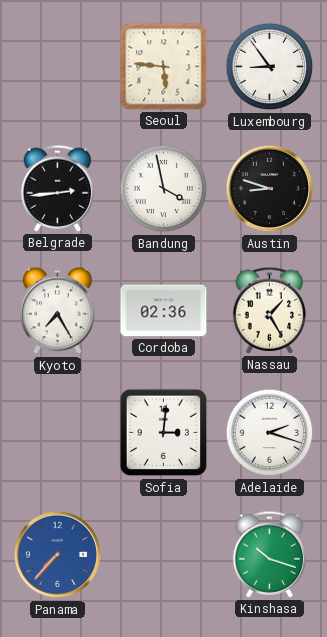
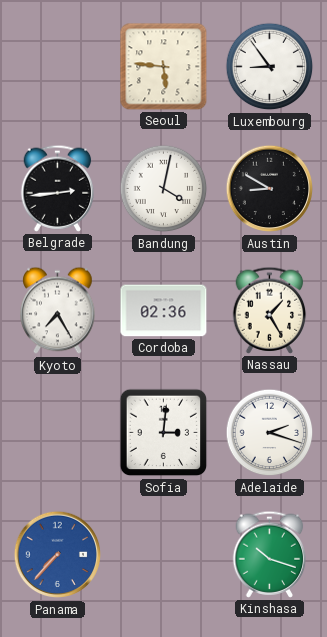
Bandung: 3:58 -> 4:02 (164, 189)
Austin: 8:48 -> 8:50 (270, 189)
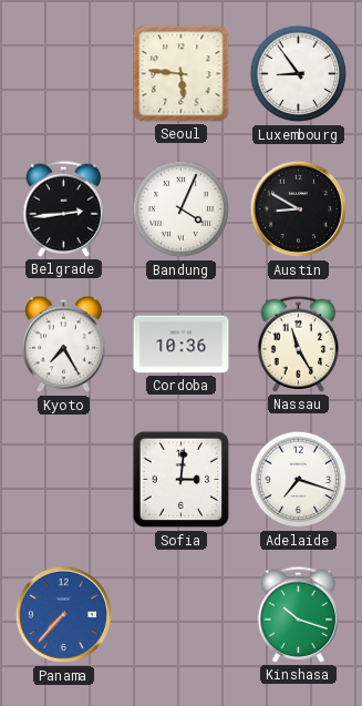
Bandung: 4:02 -> 4:04 (182, 209)
Cordoba: 02:36 -> 10:36 (182, 345)
Nassau: 1:25 -> 11:25 (299, 344)
Adelaide: 2:18 -> 7:18 (299, 480)
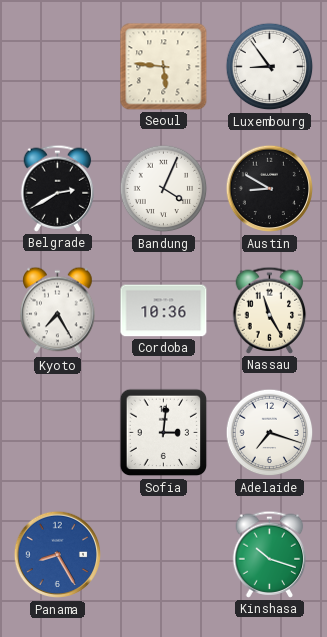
Belgrade: 2:44 -> 2:40 (58, 188)
Panama: 7:37 -> 8:25 (58, 555)
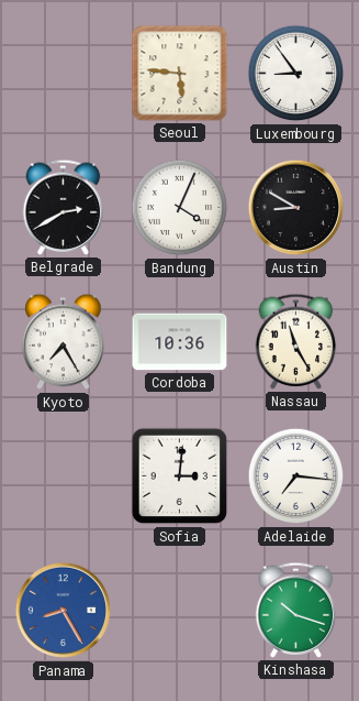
Adelaide: 7:18 -> 7:16 (296, 477)
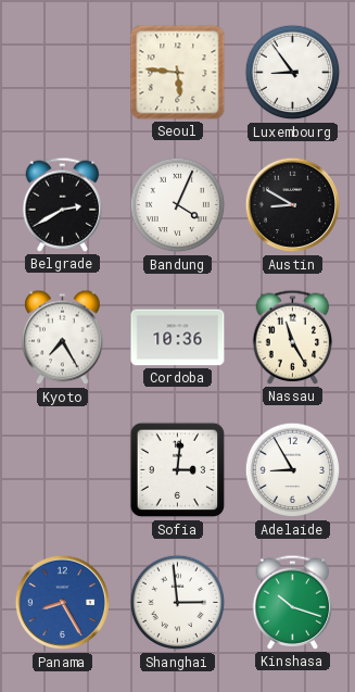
Adelaide: 7:16 -> 8:55 (293, 470)
Shanghai: none -> 2:59 (178, 603)
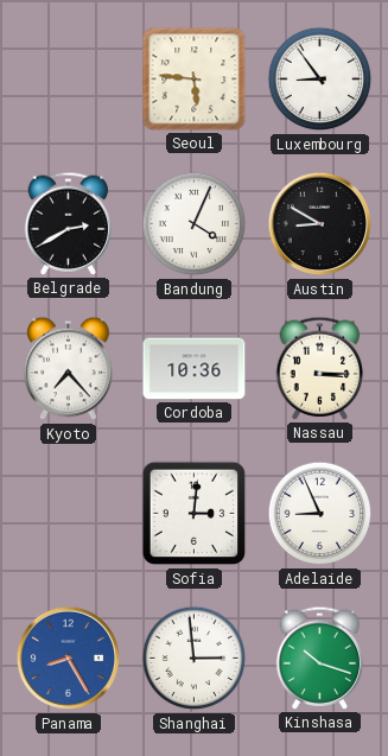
Kyoto: 7:25 -> 7:23 (69, 369)
Nassau: 11:25 -> 3:15 (320, 368)
Adelaide: 8:55 -> 8:56 (320, 514)
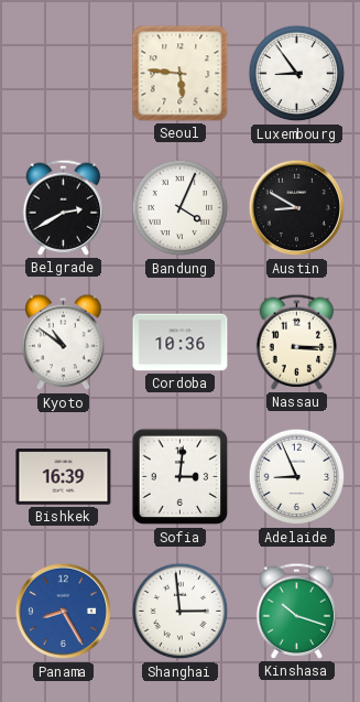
Kyoto: 7:23 -> 10:51 (64, 343)
Bishkek: none -> 16:39 (64, 477)
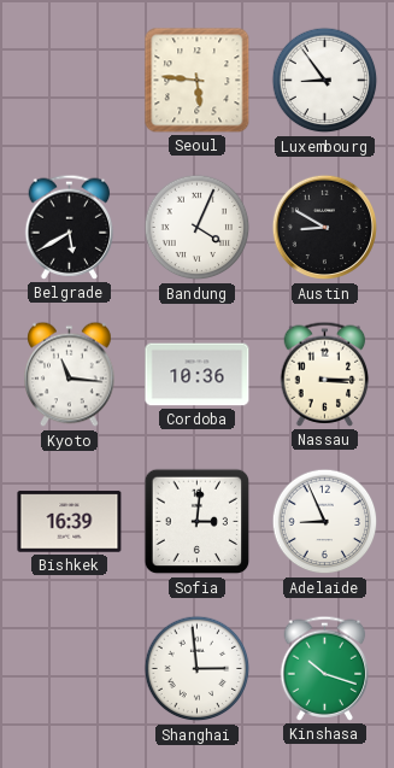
Belgrade: 2:40 -> 5:40 (70, 227)
Kyoto: 10:51 -> 11:16 (70, 375)
Panama: 8:25 -> none (64, 612)
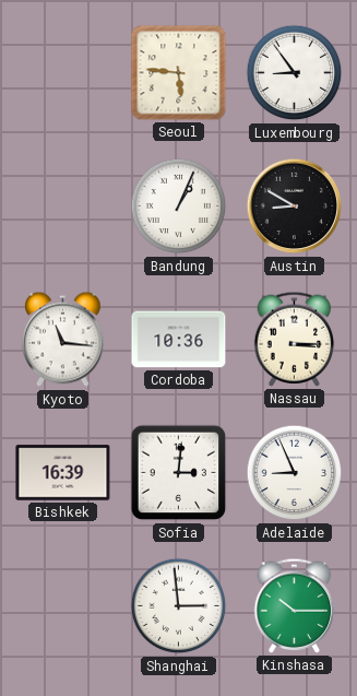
Belgrade: 5:40 -> none (70, 227)
Bandung: 4:04 -> 1:04 (179, 207)
Kinshasa: 10:18 -> 10:15 (295, 605)
